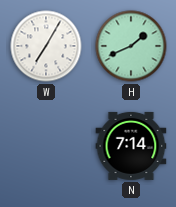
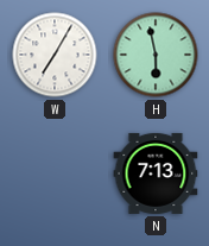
H: 1:41 -> 5:58 (156, 55)
N: 7:14 -> 7:13 (156, 174)
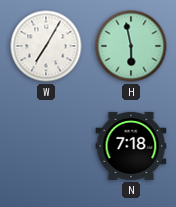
N: 7:13 -> 7:18 (131, 146)
